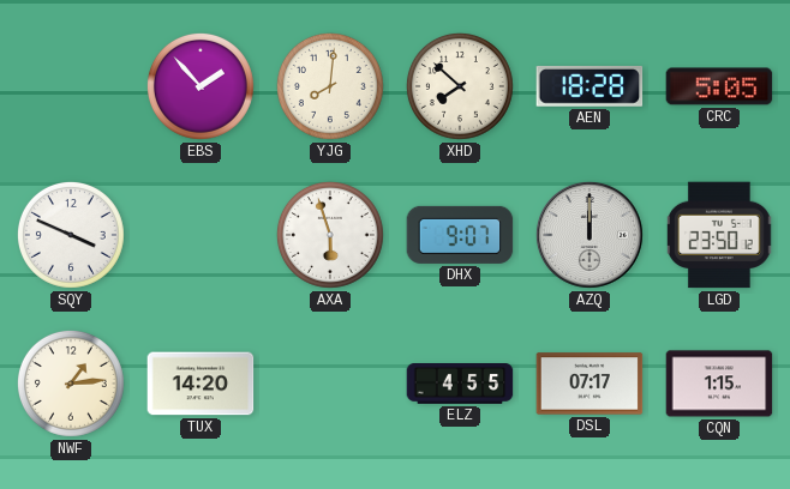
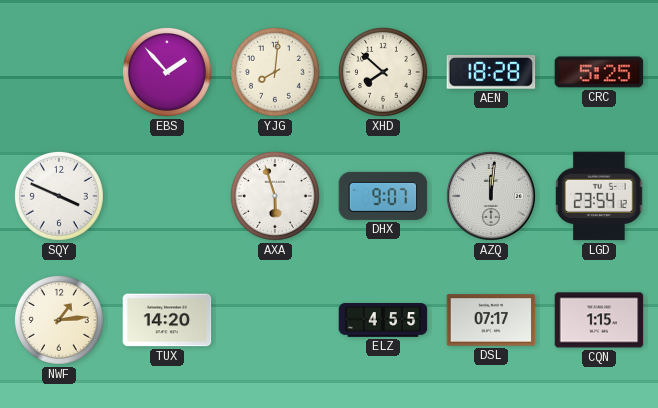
CRC: 5:05 -> 5:25 (599, 72)
AZQ: 12:00 -> 12:01 (491, 196)
LGD: 23:50 -> 23:54 (600, 196)
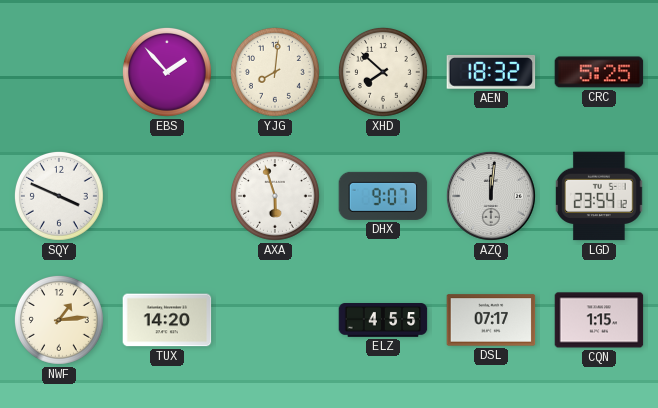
AEN: 18:28 -> 18:32 (491, 72)
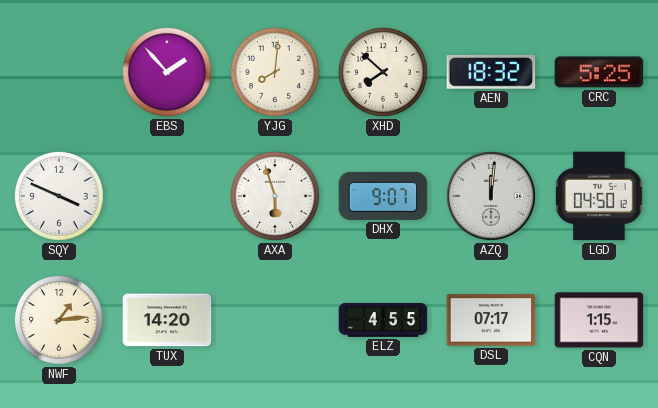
LGD: 23:54 -> 04:50 (600, 196)
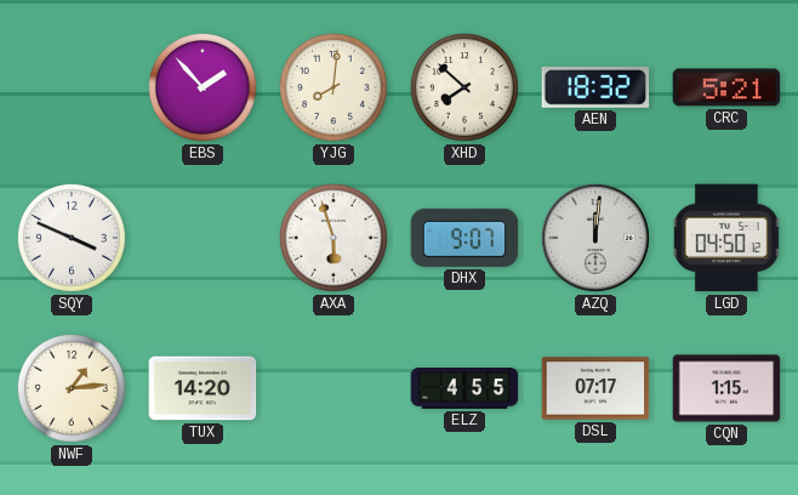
CRC: 5:25 -> 5:21 (726, 87)
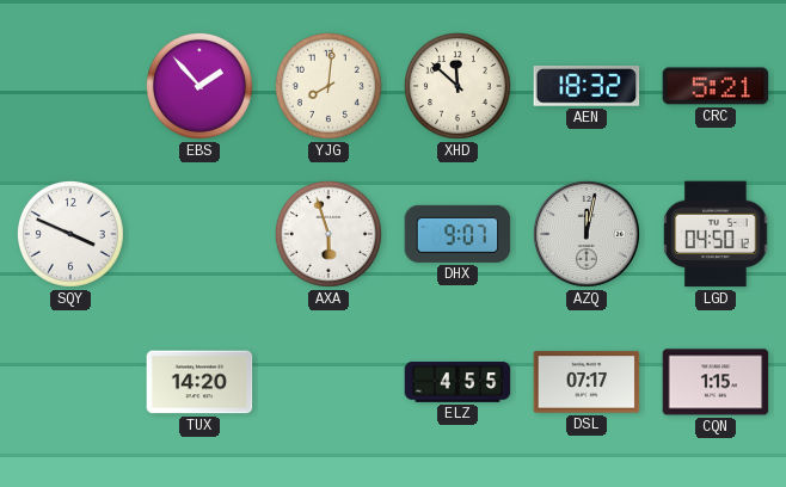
XHD: 7:52 -> 11:52 (458, 86)
AZQ: 12:01 -> 12:02 (587, 234)
NWF: 1:14 -> none (72, 388)
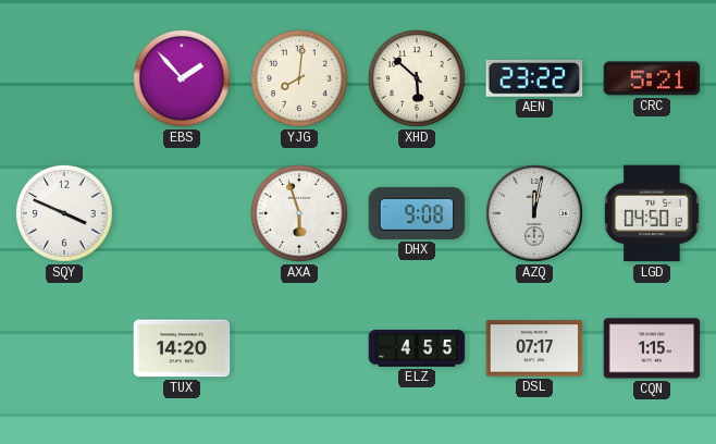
XHD: 11:52 -> 5:52 (417, 78)
AEN: 18:32 -> 23:22 (534, 78)
DHX: 9:07 -> 9:08 (417, 213)
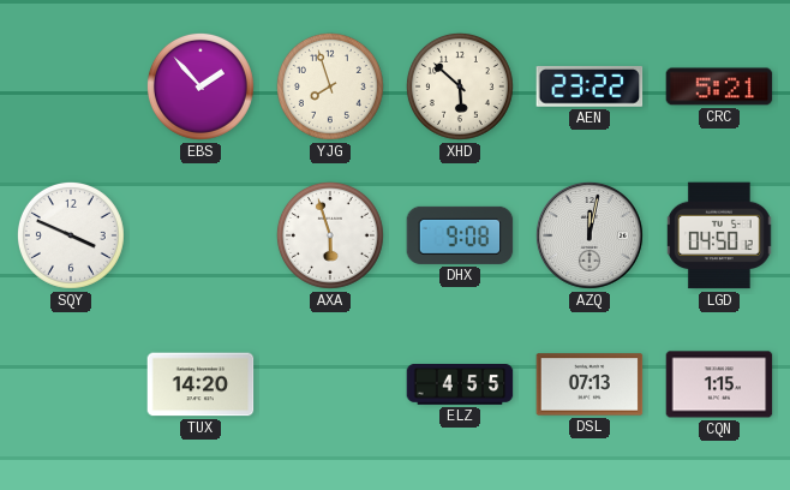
YJG: 8:01 -> 7:57 (330, 86)
DSL: 07:17 -> 07:13 (589, 384)
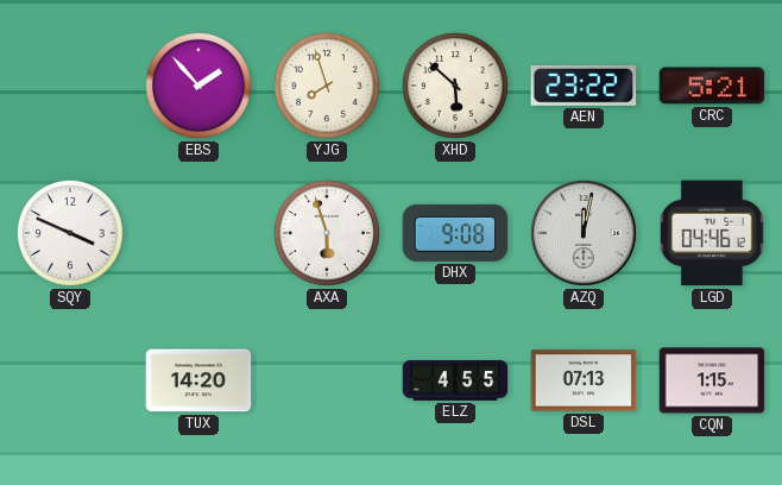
LGD: 04:50 -> 04:46 (713, 233)
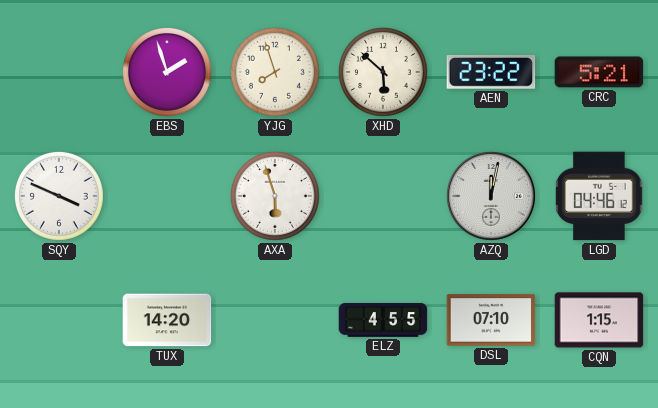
EBS: 1:53 -> 1:57 (167, 72)
DHX: 9:08 -> none (455, 233)
DSL: 07:13 -> 07:10 (491, 320)
